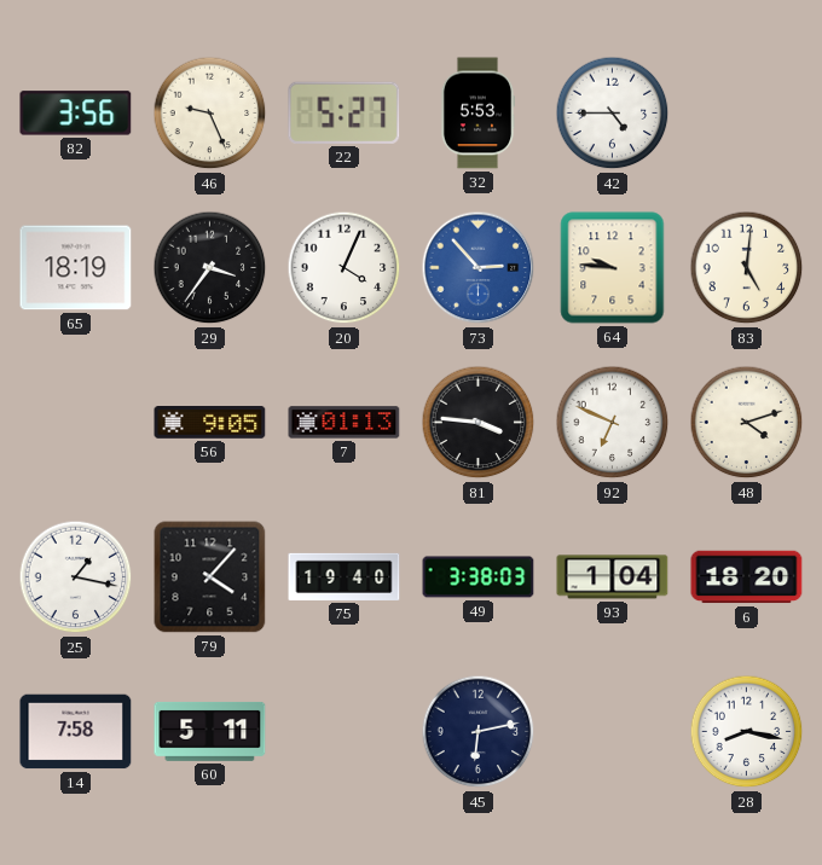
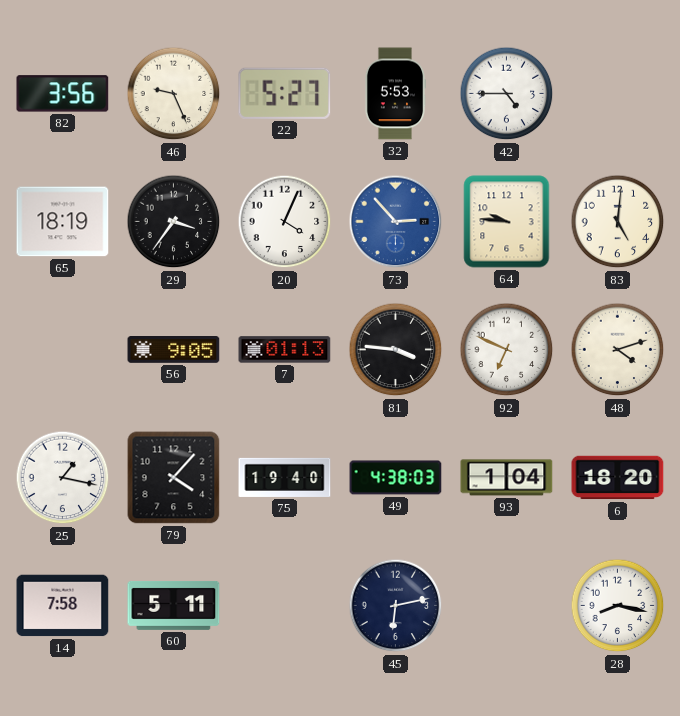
49: 3:38 -> 4:38 (396, 478)
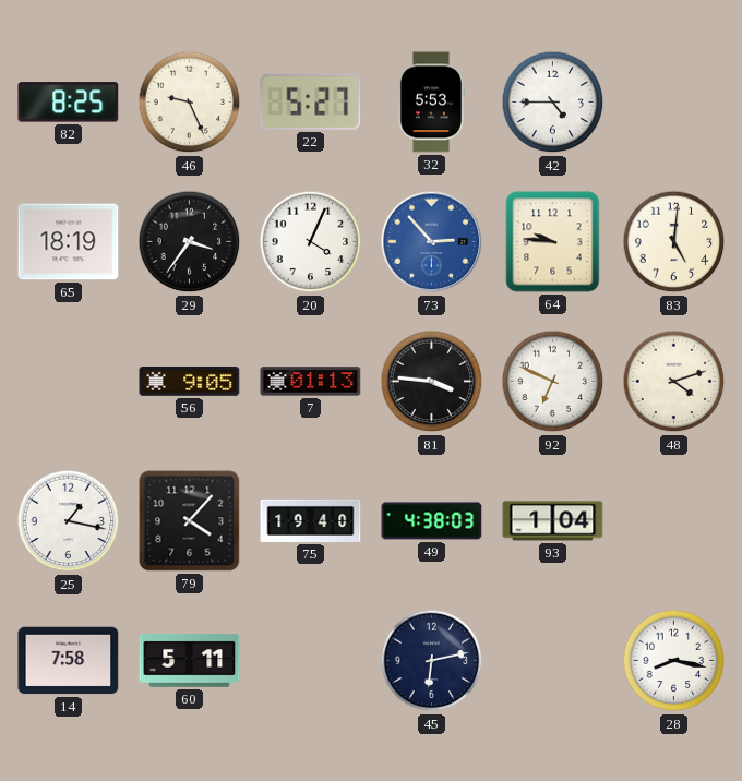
82: 3:56 -> 8:25 (69, 103)
6: 18:20 -> none (618, 478)
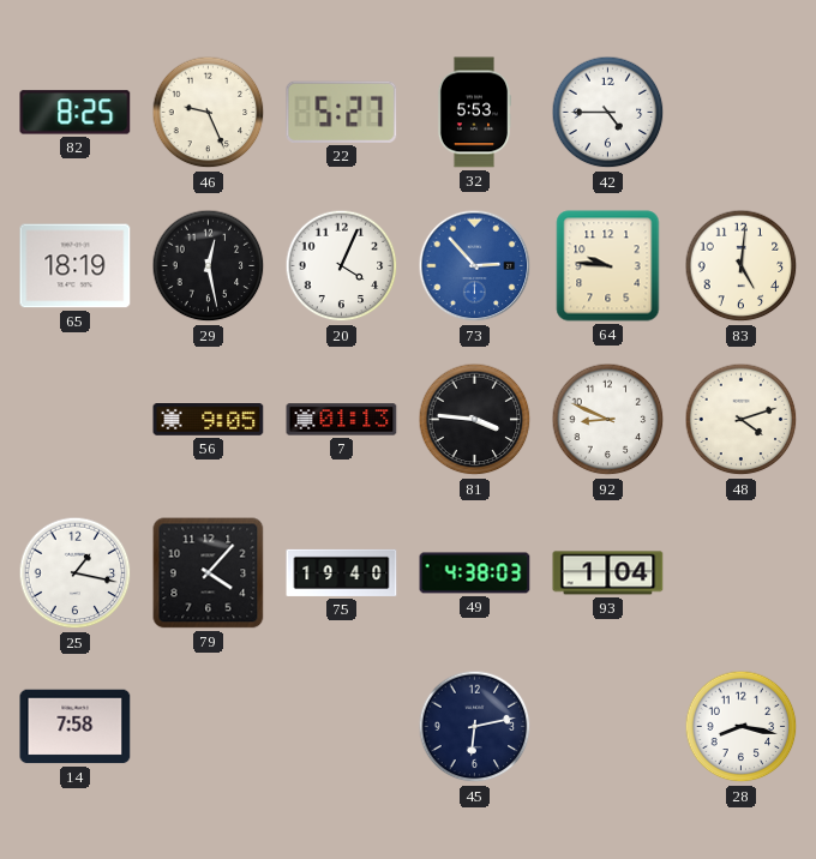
29: 3:36 -> 12:28 (209, 266)
92: 6:49 -> 8:49 (608, 420)
60: 5:11 -> none (190, 660)
